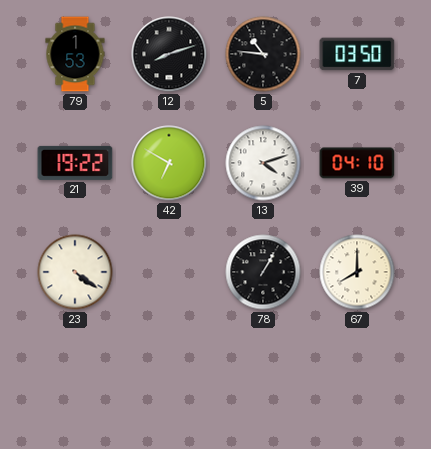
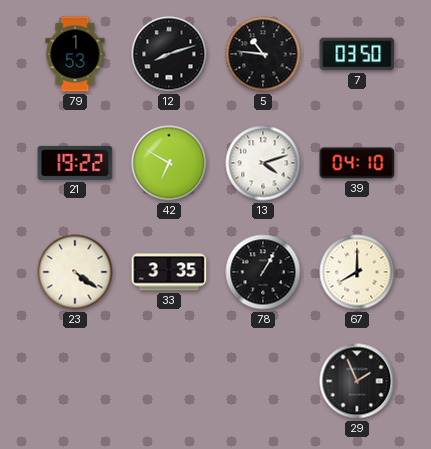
33: none -> 3:35 (169, 272)
29: none -> 1:56 (357, 381)
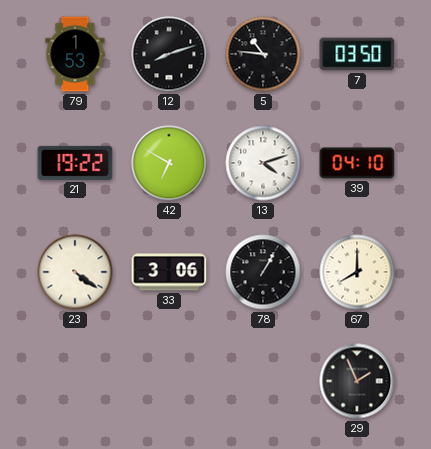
33: 3:35 -> 3:06 (169, 272)
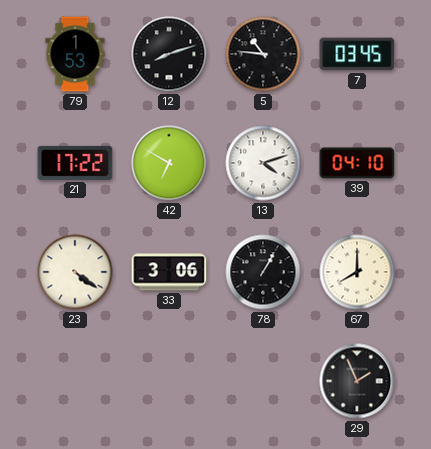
7: 03:50 -> 03:45 (357, 54)
21: 19:22 -> 17:22 (75, 163)
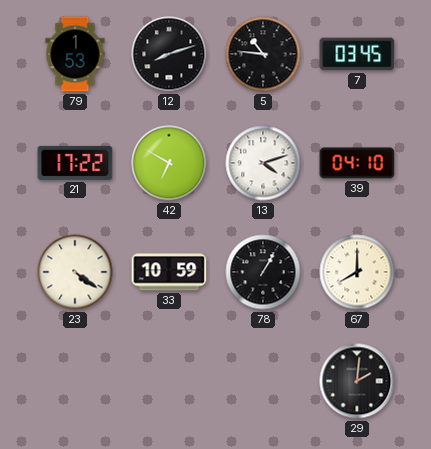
33: 3:06 -> 10:59 (169, 272)
29: 1:56 -> 2:01 (357, 381)
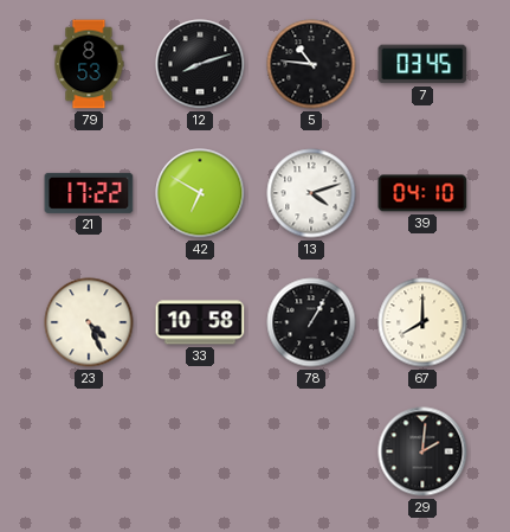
79: 1:53 -> 8:53 (89, 64)
23: 4:21 -> 4:26 (89, 322)
33: 10:59 -> 10:58 (200, 322)
